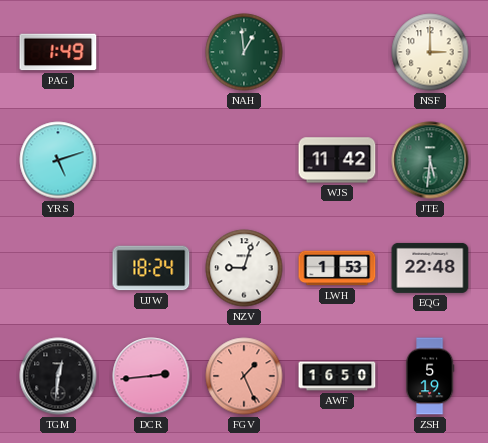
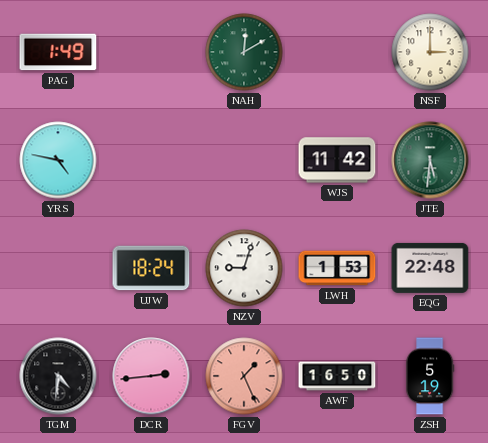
NAH: 12:59 -> 12:10 (244, 52)
YRS: 5:12 -> 4:47 (58, 160)
TGM: 12:31 -> 4:31 (58, 376)
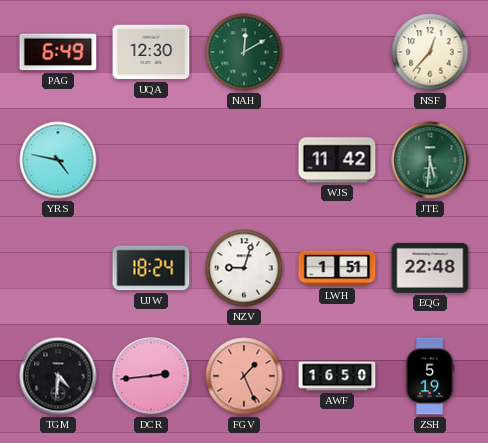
PAG: 1:49 -> 6:49 (58, 52)
UQA: none -> 12:30 (151, 52)
NSF: 3:00 -> 12:37 (430, 52)
LWH: 1:53 -> 1:51 (337, 268)
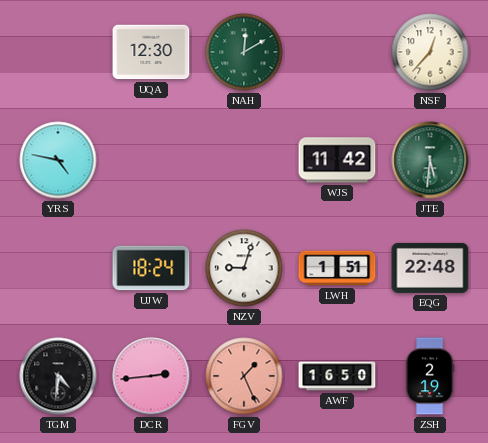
PAG: 6:49 -> none (58, 52)
ZSH: 5:19 -> 2:19 (430, 376)
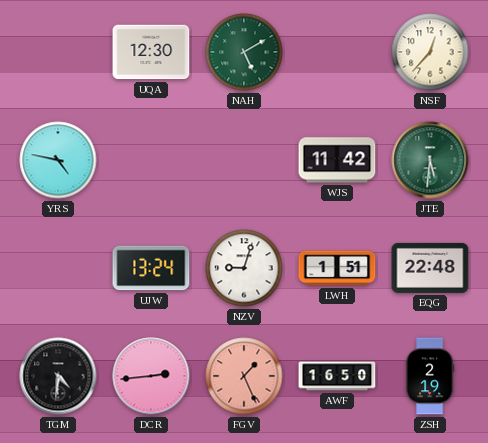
NAH: 12:10 -> 5:10 (244, 52)
UJW: 18:24 -> 13:24 (151, 268)
